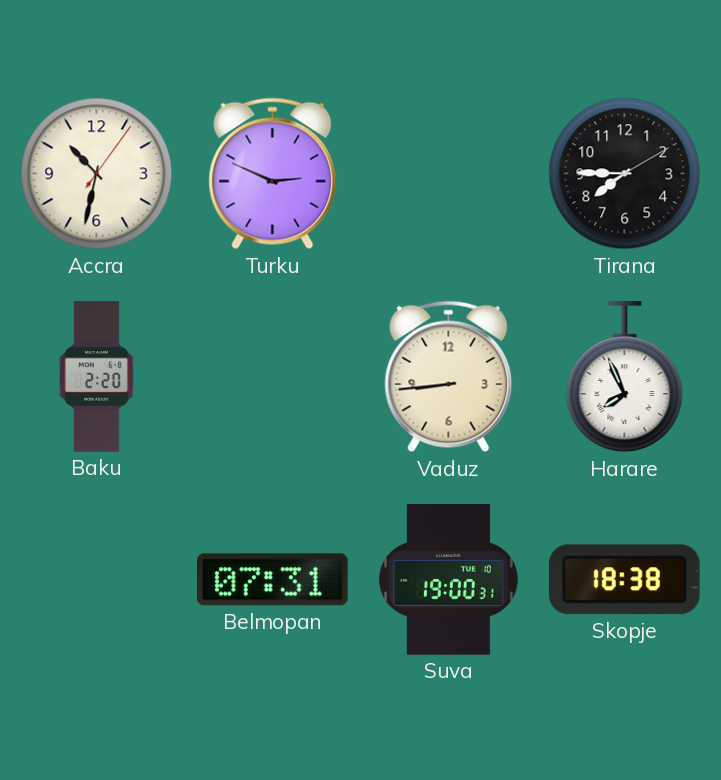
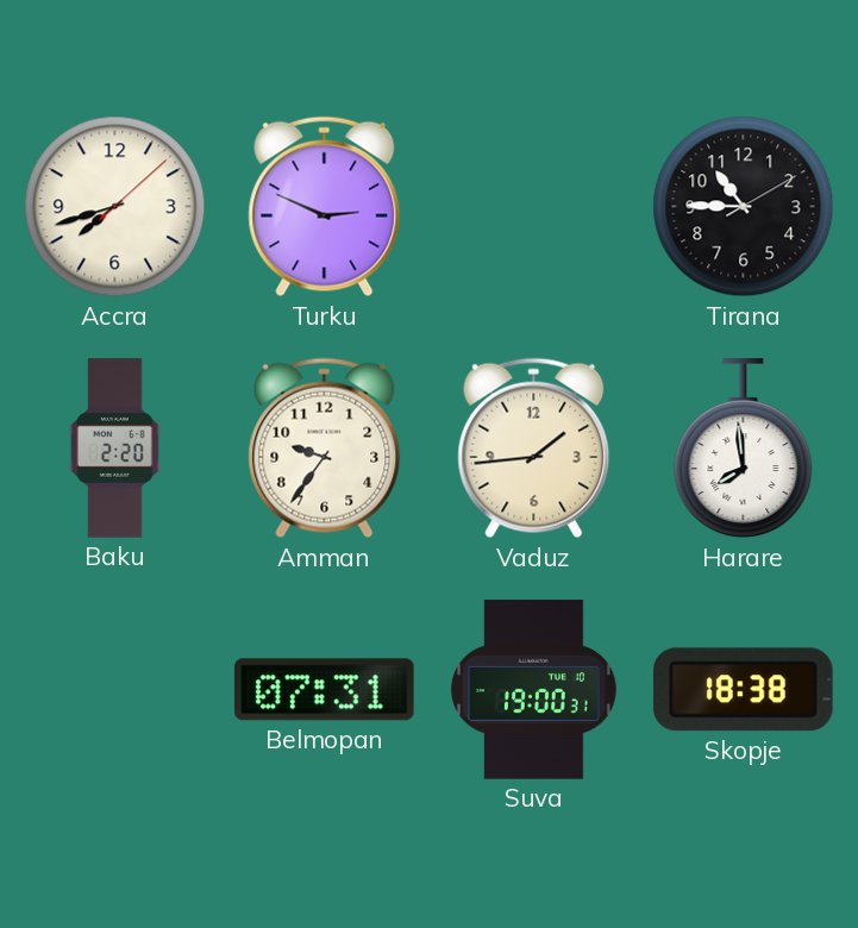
Accra: 10:32 -> 7:42 (115, 207)
Tirana: 7:45 -> 10:45 (744, 207)
Amman: none -> 9:36 (325, 449)
Vaduz: 8:44 -> 1:44 (534, 449)
Harare: 7:56 -> 7:59 (744, 449)
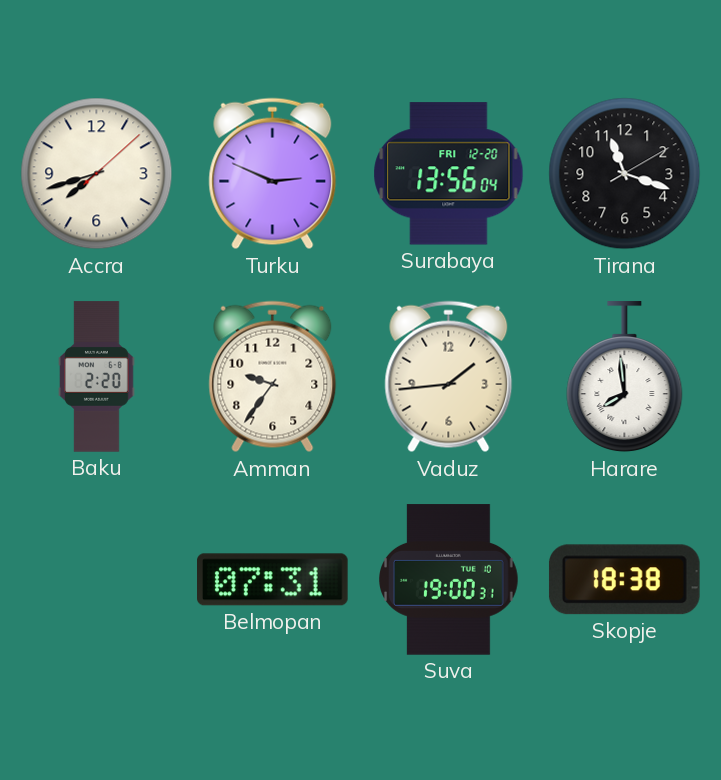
Surabaya: none -> 13:56 (449, 174)
Tirana: 10:45 -> 11:18 (625, 174)
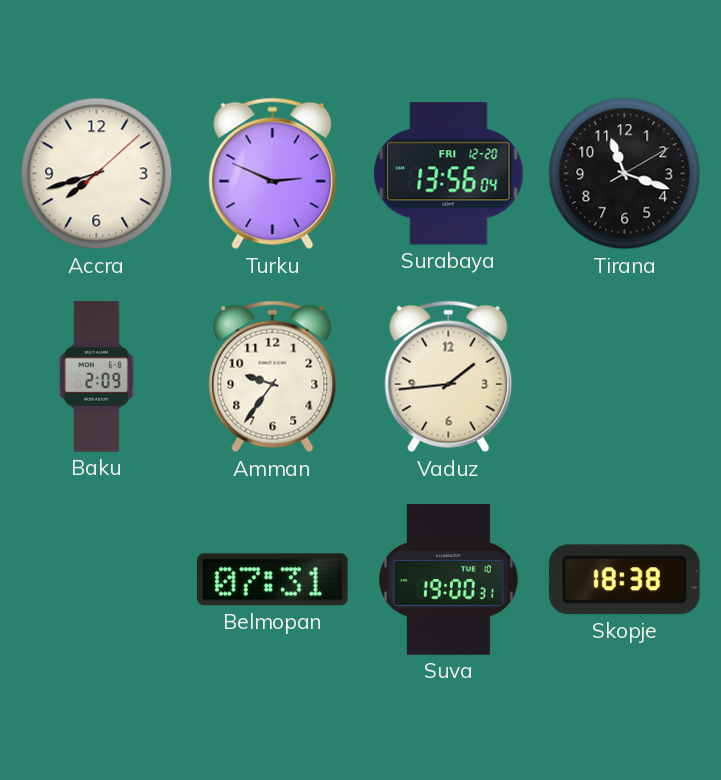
Baku: 2:20 -> 2:09 (97, 377)
Harare: 7:59 -> none (625, 377)
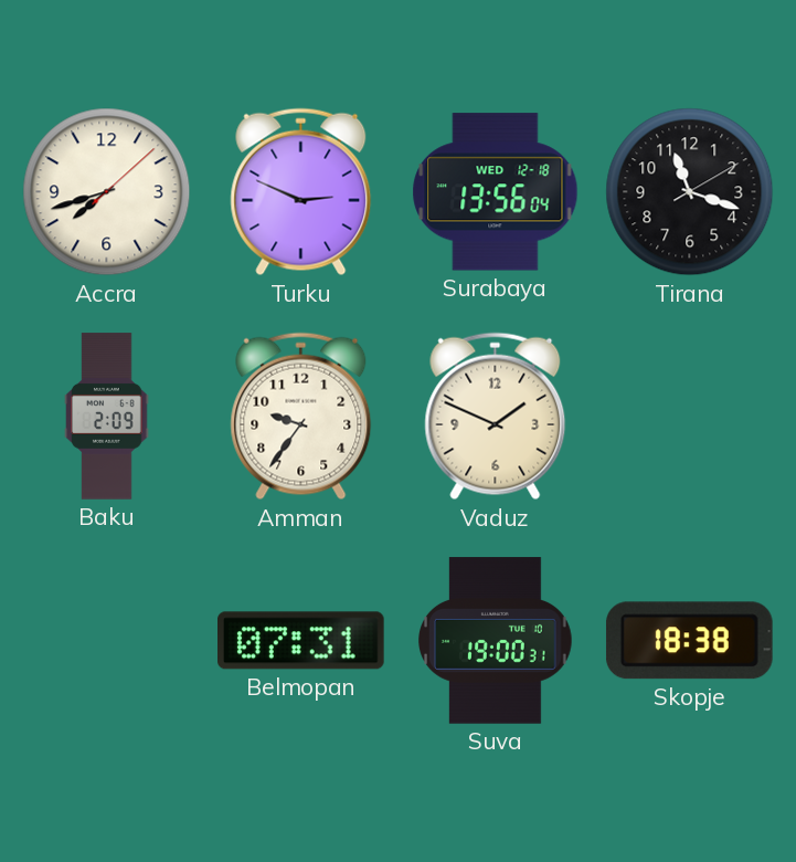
Surabaya date: FRI 12-20 -> WED 12-18 (496, 192)
Vaduz: 1:44 -> 1:49 (496, 417)
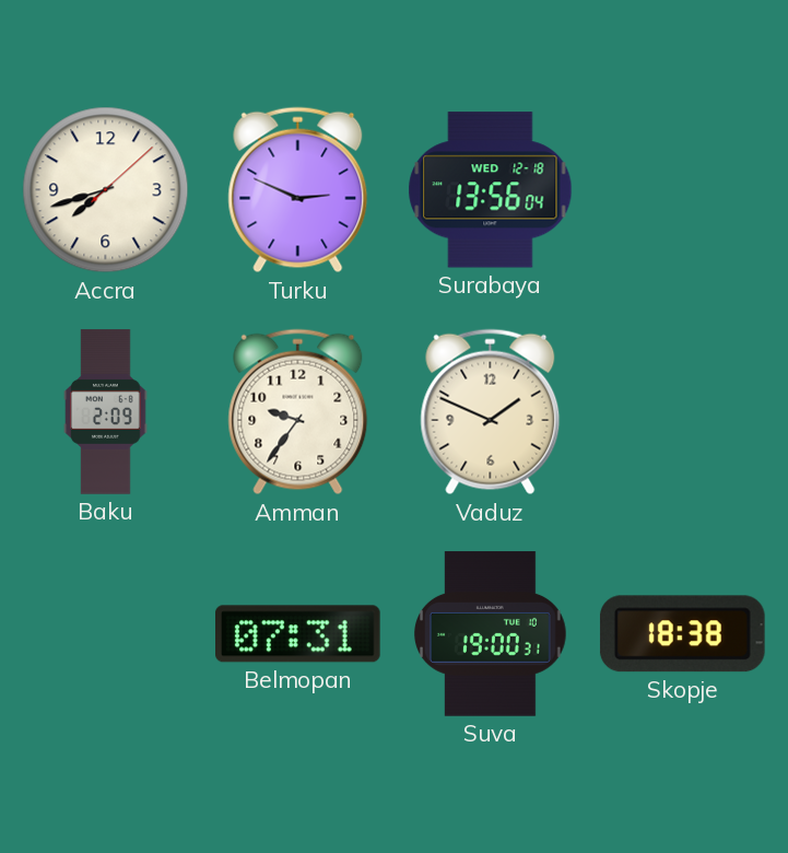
Tirana: 11:18 -> none (690, 192)
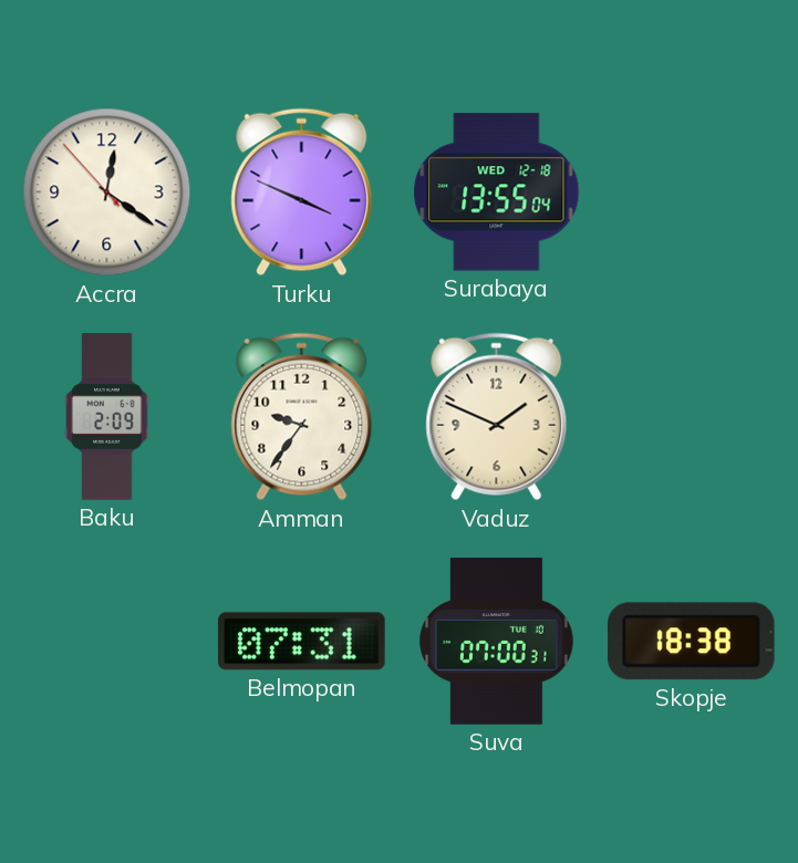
Accra: 7:42 -> 12:20 (107, 193)
Turku: 2:49 -> 3:49 (302, 193)
Surabaya: 13:56 -> 13:55 (497, 193)
Suva: 19:00 -> 07:00 (497, 642)
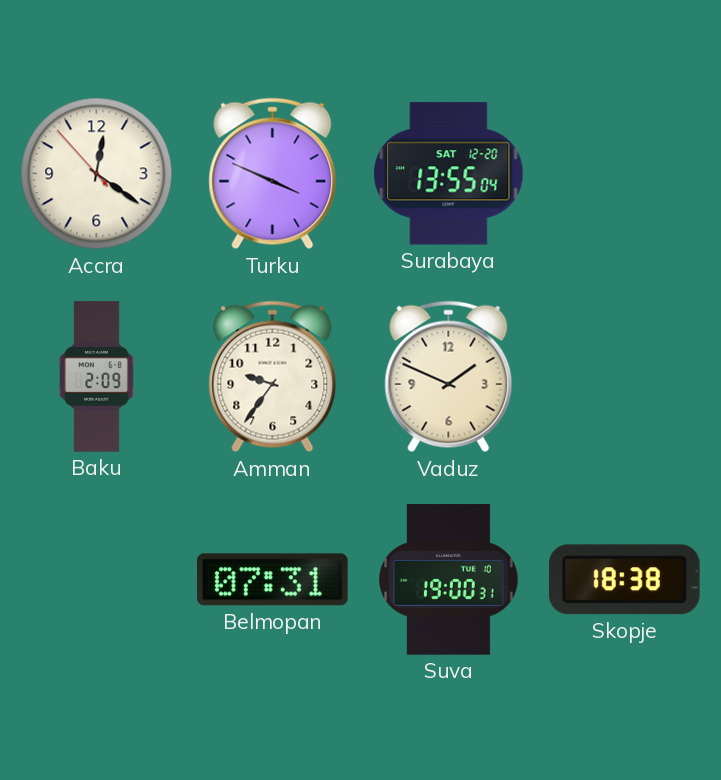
Surabaya date: WED 12-18 -> SAT 12-20 (449, 174)
Suva: 07:00 -> 19:00 (449, 580)
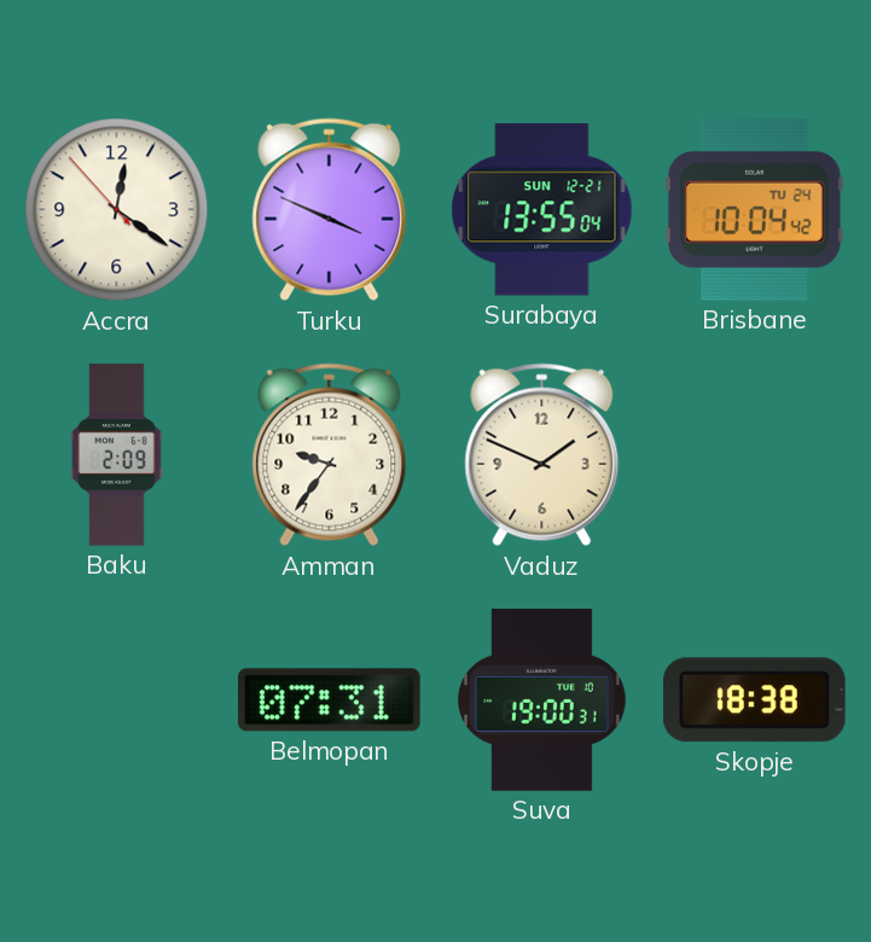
Surabaya date: SAT 12-20 -> SUN 12-21 (542, 210)
Brisbane: none -> 10:04 (755, 210)
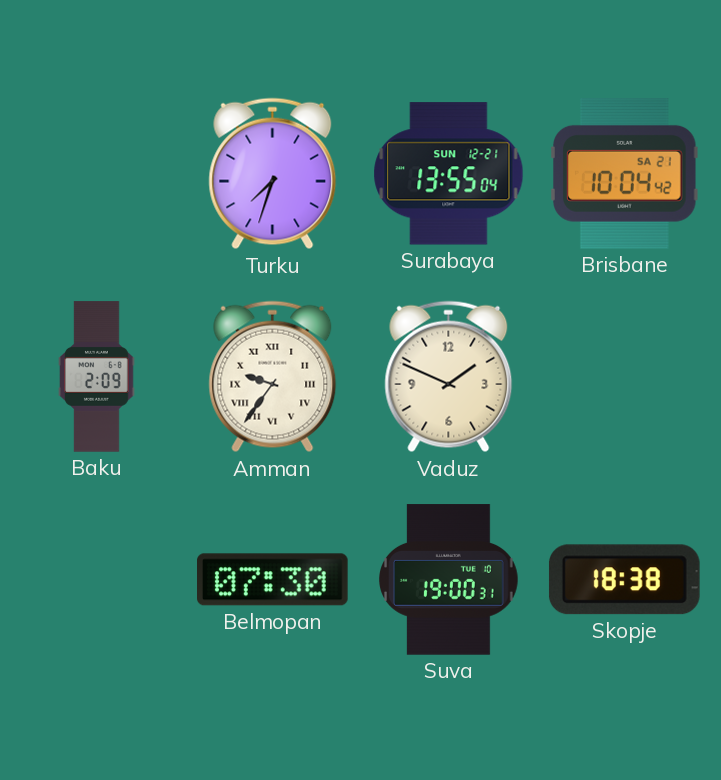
Accra: 12:20 -> none (117, 210)
Turku: 3:49 -> 7:33 (273, 174)
Brisbane date: TU 24 -> SA 21 (625, 174)
Amman numerals: Arabic -> Roman (273, 377)
Belmopan: 07:31 -> 07:30 (273, 580)
